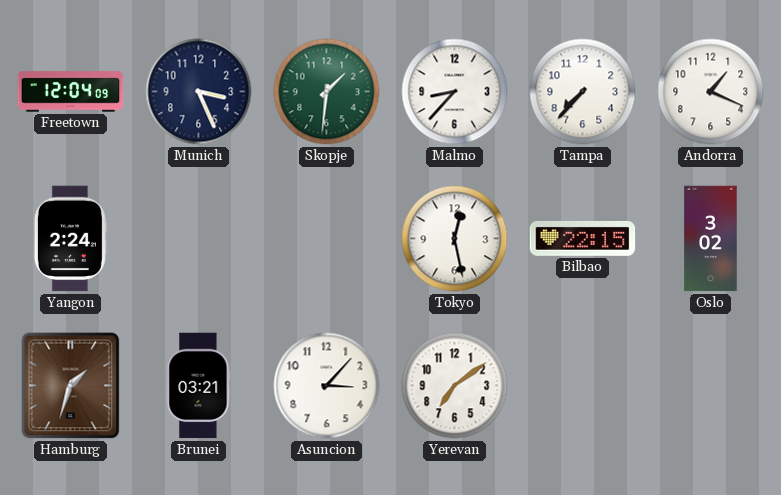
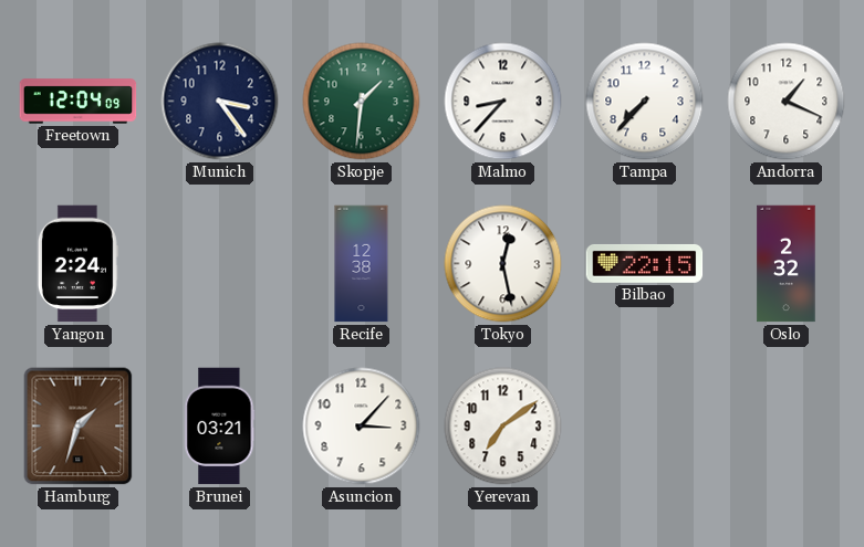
Munich: 3:26 -> 3:24 (220, 102)
Recife: none -> 12:38 (362, 264)
Oslo: 3:02 -> 2:32 (787, 264)
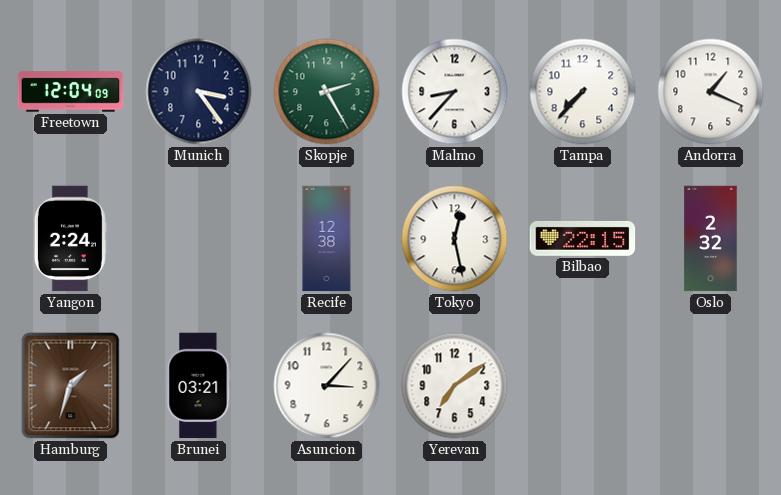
Skopje: 1:31 -> 2:25 (327, 92)
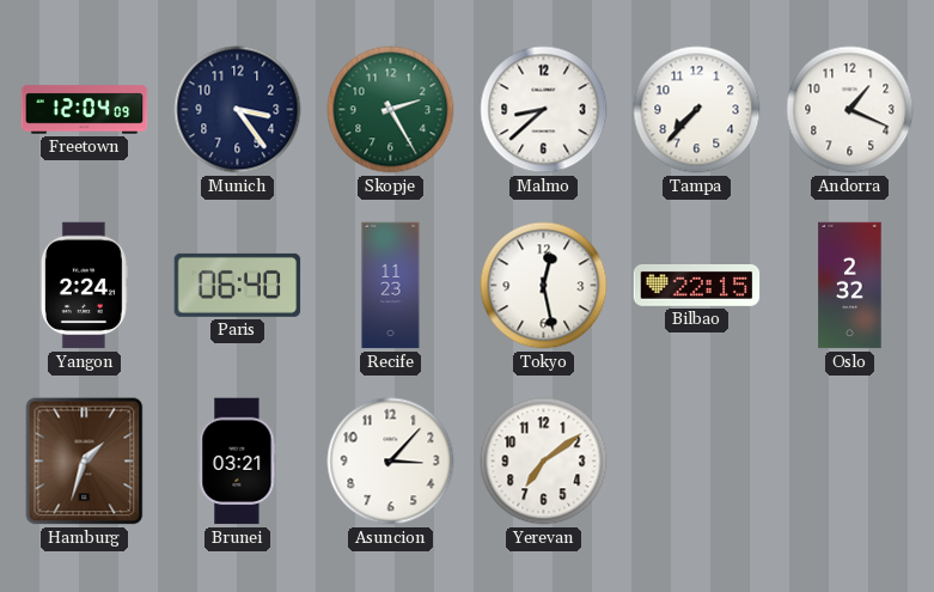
Malmo: 8:37 -> 8:38 (544, 110)
Paris: none -> 06:40 (238, 285)
Recife: 12:38 -> 11:23 (391, 286)
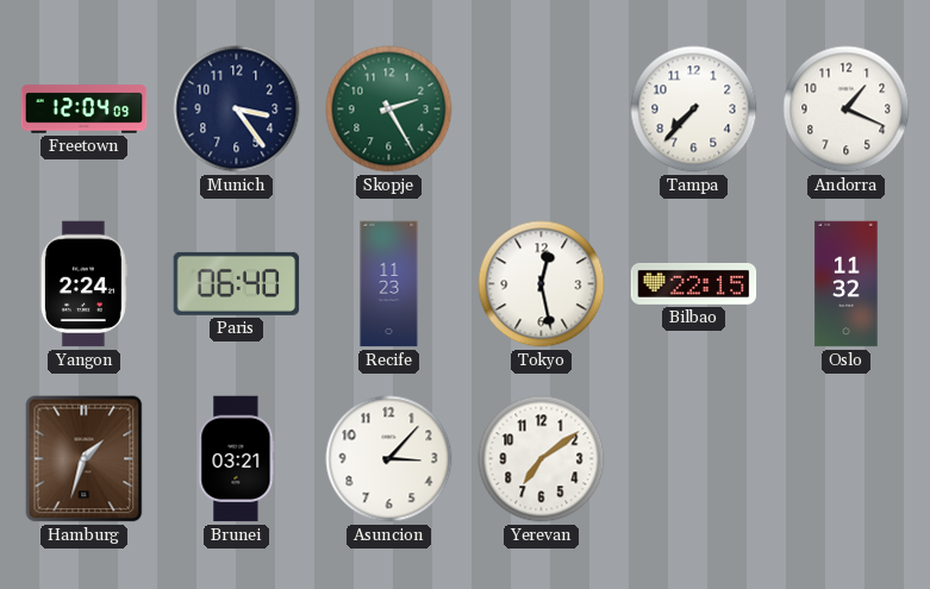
Malmo: 8:38 -> none (544, 110)
Oslo: 2:32 -> 11:32 (847, 284)
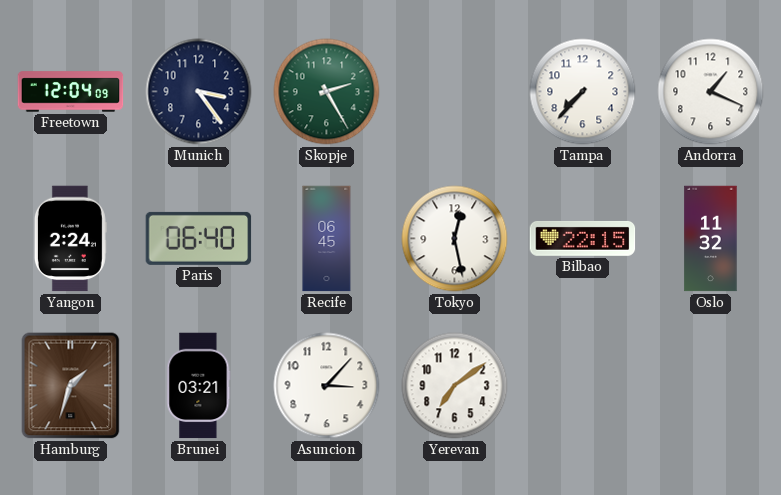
Recife: 11:23 -> 06:45 (327, 239)
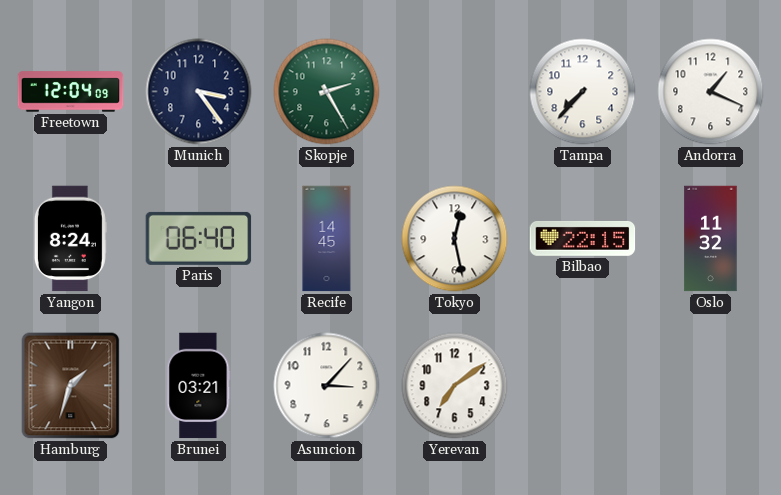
Yangon: 2:24 -> 8:24 (70, 239)
Recife: 06:45 -> 14:45 (327, 239)
